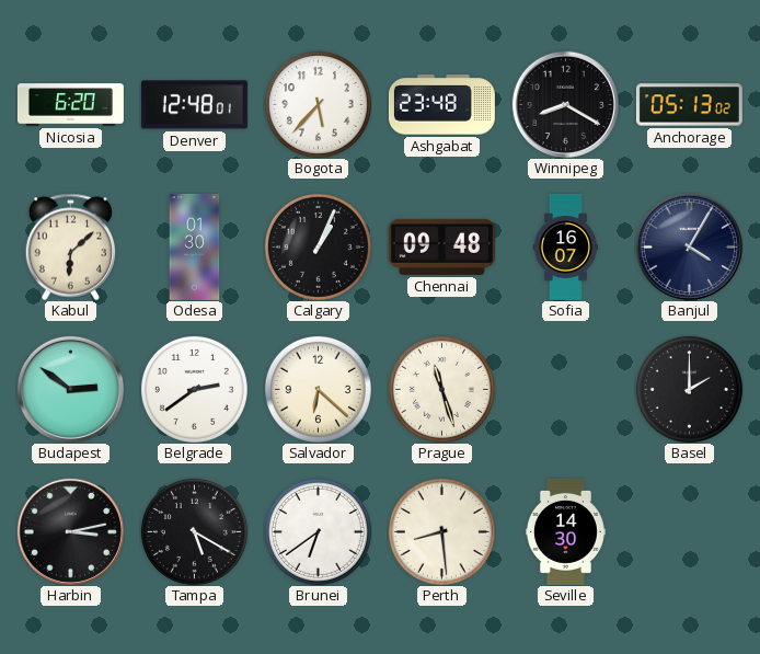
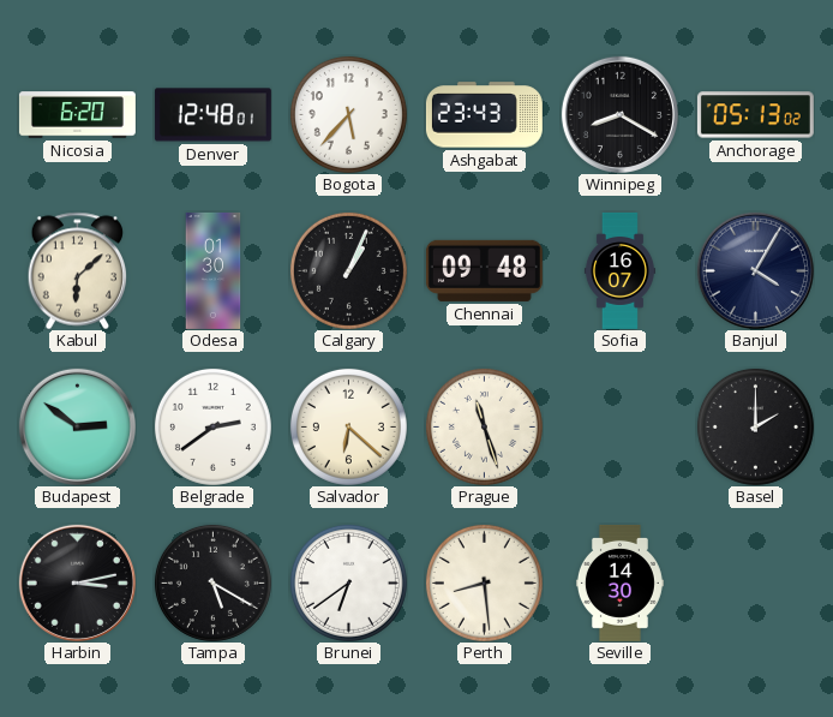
Ashgabat: 23:48 -> 23:43 (484, 115)
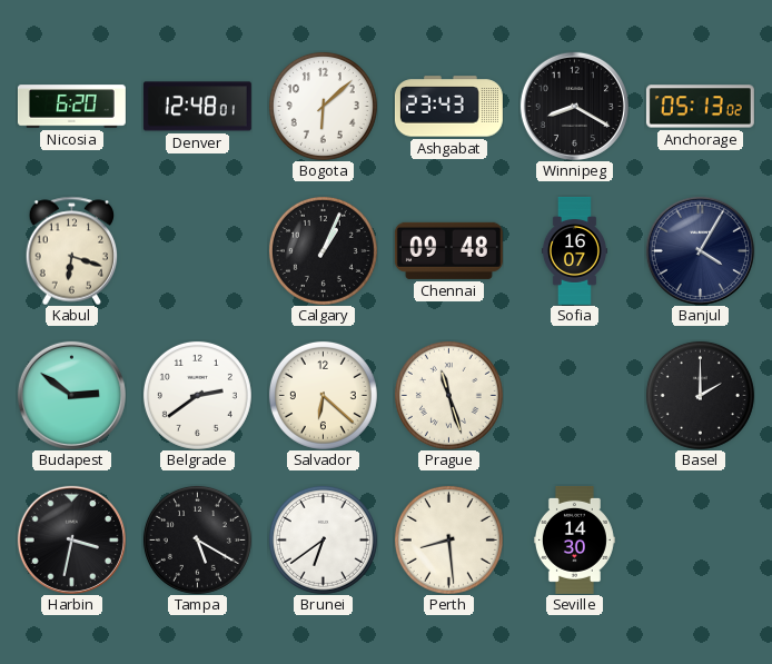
Bogota: 5:37 -> 6:08 (323, 106)
Kabul: 6:08 -> 6:18 (72, 250)
Odesa: 01:30 -> none (214, 270)
Harbin: 3:13 -> 3:32 (71, 539)
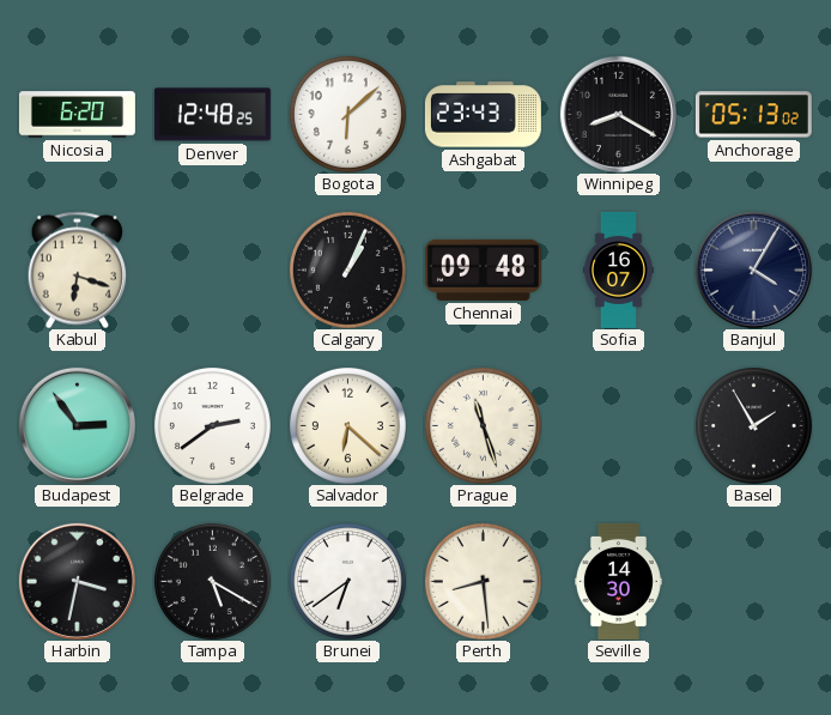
Denver: 12:48:01 -> 12:48:25 (212, 115)
Budapest: 2:51 -> 2:54 (77, 425)
Basel: 2:00 -> 1:55 (753, 425)
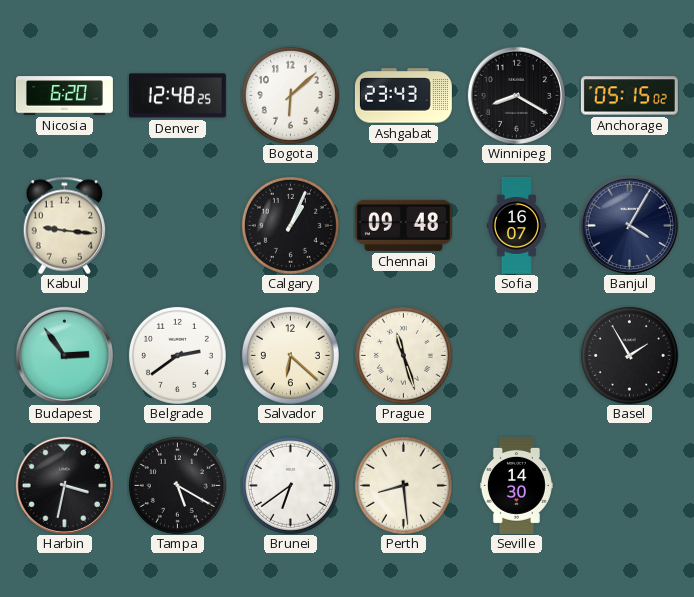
Anchorage: 05:13 -> 05:15 (629, 96)
Kabul: 6:18 -> 9:16 (65, 225)
